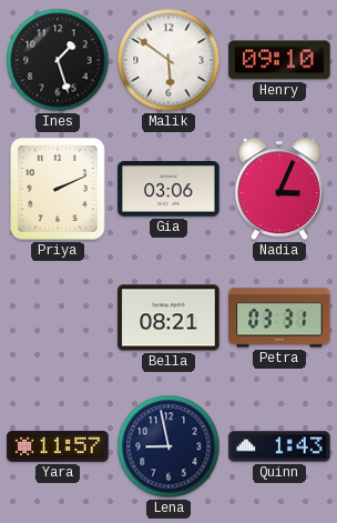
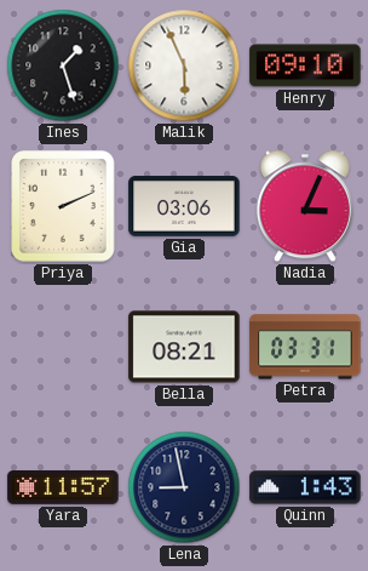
Malik: 5:51 -> 5:56 (184, 65)
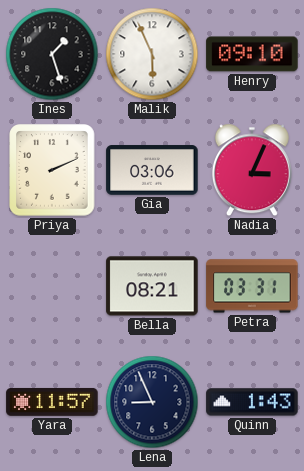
Lena: 8:58 -> 8:56 (152, 402)
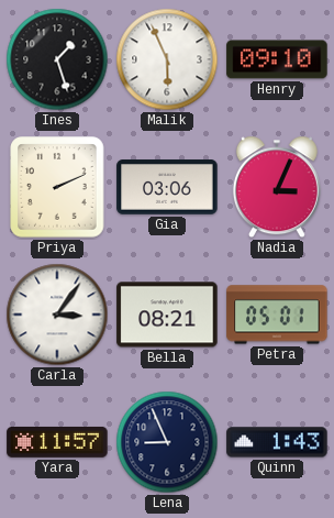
Carla: none -> 3:06 (57, 315)
Petra: 03:31 -> 05:01 (277, 315)
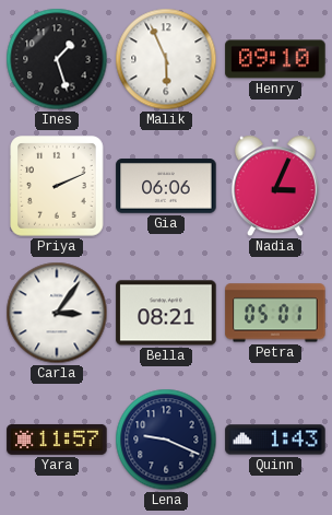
Gia: 03:06 -> 06:06 (166, 186)
Lena: 8:56 -> 9:19 (166, 440)
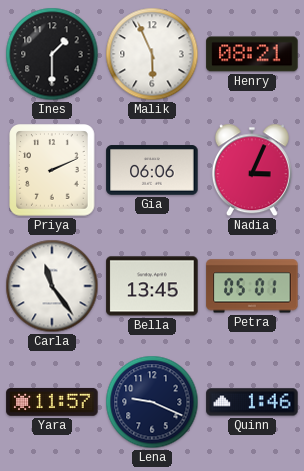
Ines: 1:27 -> 1:30 (52, 54)
Henry: 09:10 -> 08:21 (252, 54)
Carla: 3:06 -> 11:24 (52, 286)
Bella: 08:21 -> 13:45 (152, 286)
Quinn: 1:43 -> 1:46 (252, 402)
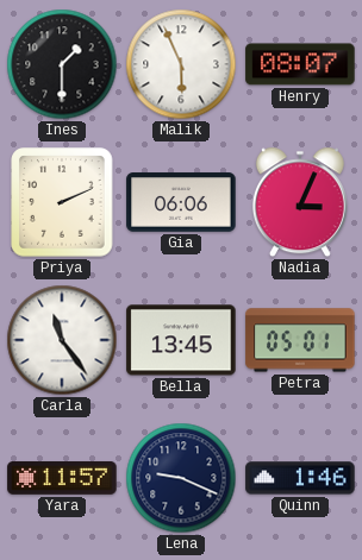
Henry: 08:21 -> 08:07 (300, 64)
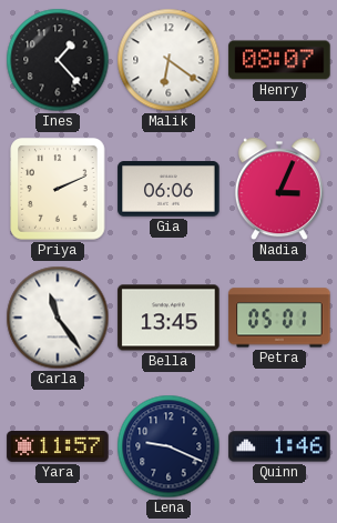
Ines: 1:30 -> 1:23 (58, 60)
Malik: 5:56 -> 6:21 (168, 60)
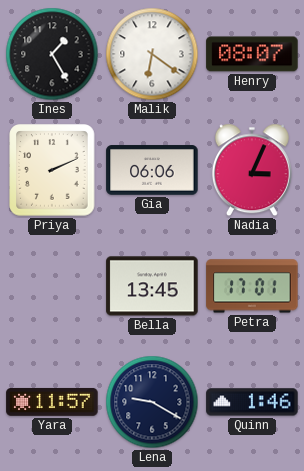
Ines: 1:23 -> 1:25 (52, 54)
Carla: 11:24 -> none (58, 318)
Petra: 05:01 -> 17:01 (252, 286)
Lena: 9:19 -> 9:20 (152, 402)
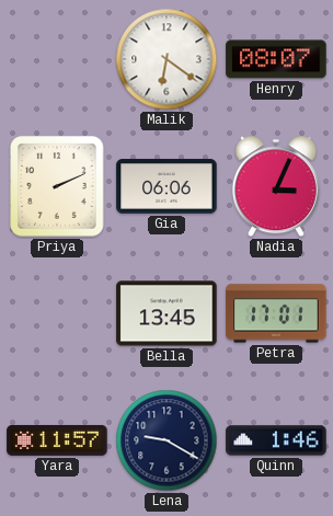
Ines: 1:25 -> none (52, 54)
